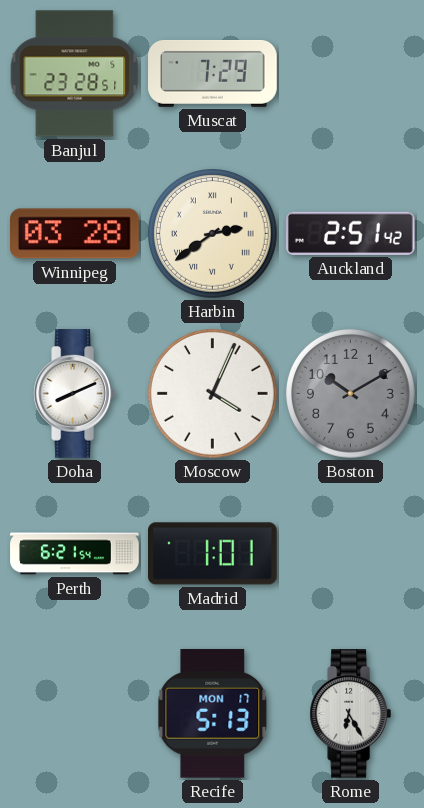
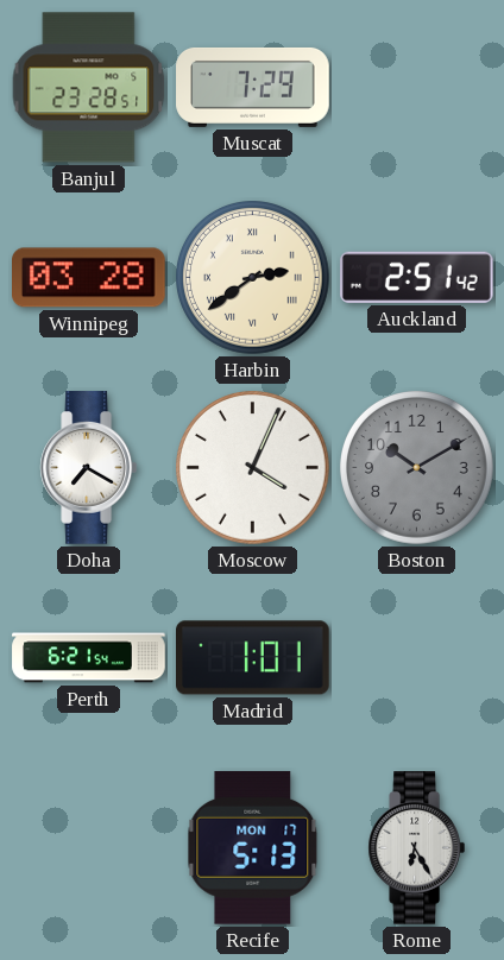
Doha: 8:11 -> 7:20 (88, 468)
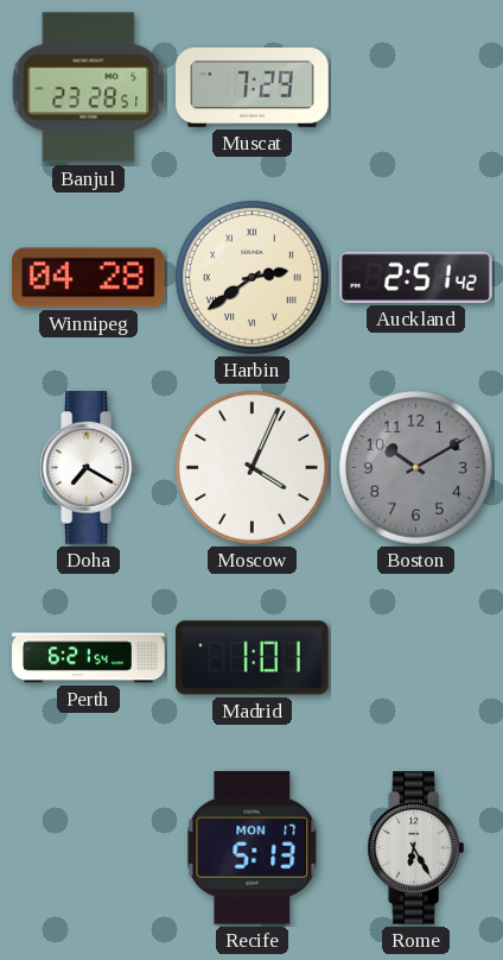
Winnipeg: 03:28 -> 04:28 (89, 278)
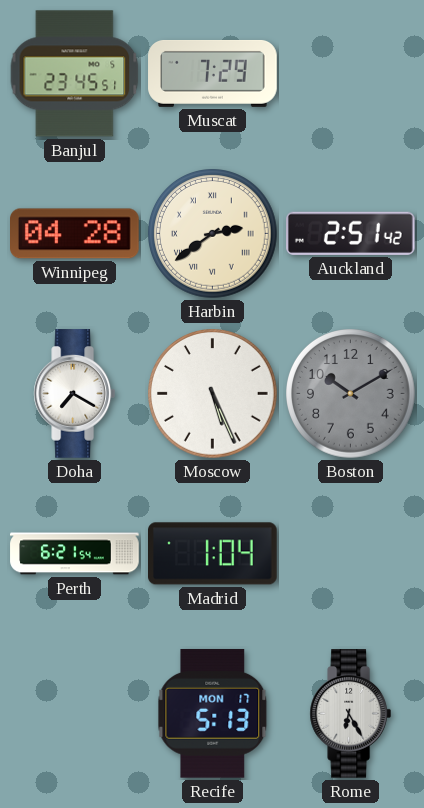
Banjul: 23:28 -> 23:45 (75, 74)
Moscow: 4:04 -> 5:26 (213, 394)
Madrid: 1:01 -> 1:04 (213, 554)
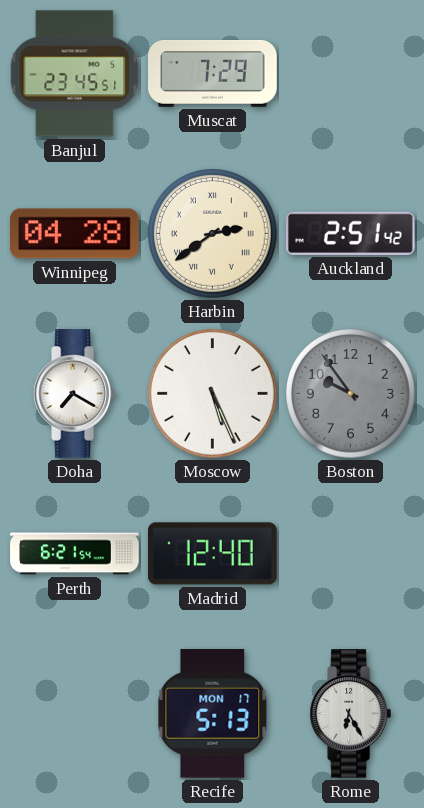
Boston: 10:10 -> 9:54 (351, 394)
Madrid: 1:04 -> 12:40 (213, 554)
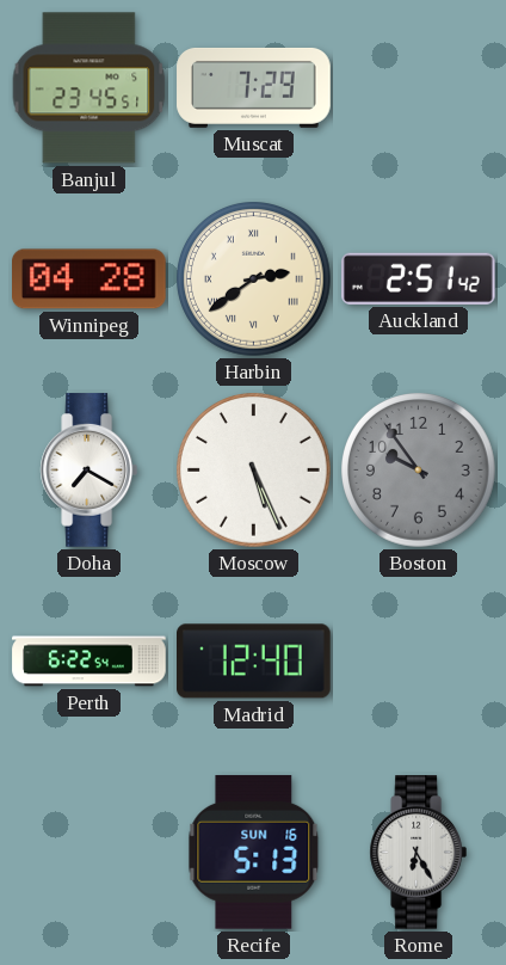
Perth: 6:21 -> 6:22 (90, 662)
Recife date: MON 17 -> SUN 16 (254, 852)
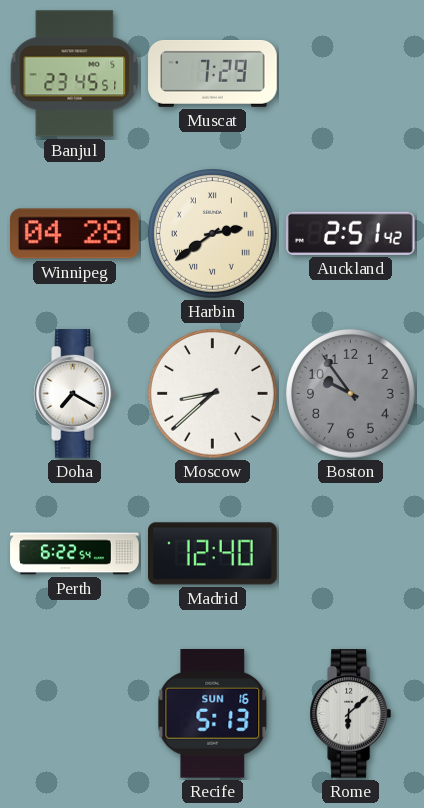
Moscow: 5:26 -> 8:38 (213, 394)
Rome: 6:25 -> 6:08 (350, 714)
